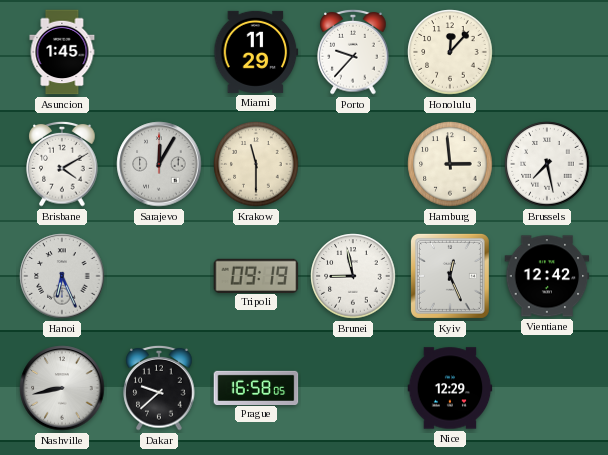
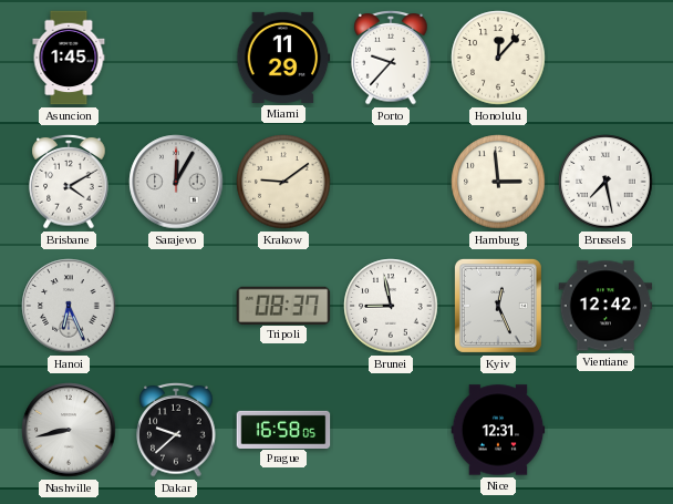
Krakow: 11:30 -> 9:09 (283, 182)
Tripoli: 09:19 -> 08:37 (283, 305)
Nice: 12:29 -> 12:31 (498, 430)
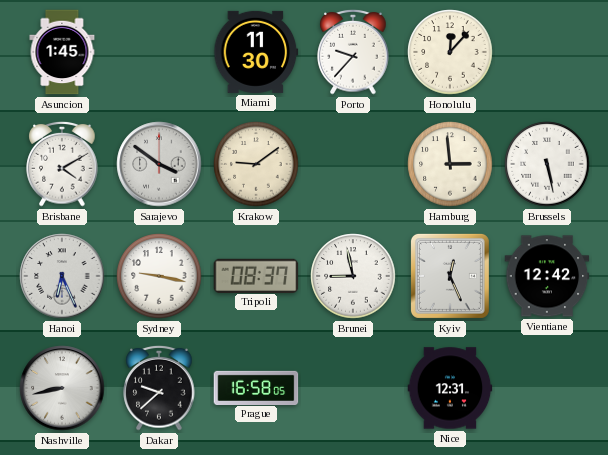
Miami: 11:29 -> 11:30 (256, 52)
Sarajevo: 12:05 -> 3:51 (159, 164)
Brussels: 7:28 -> 5:28 (547, 164)
Sydney: none -> 9:17 (159, 276)
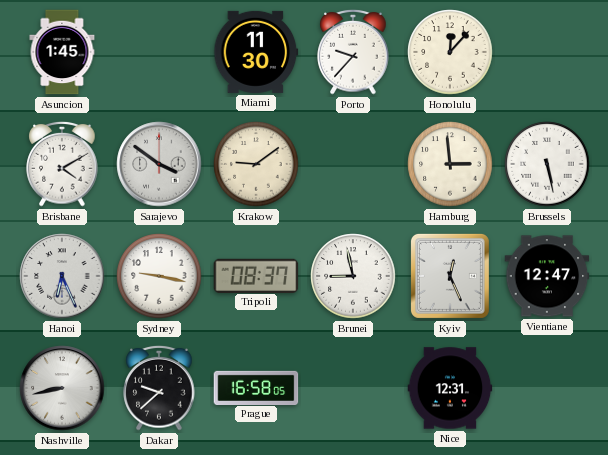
Vientiane: 12:42 -> 12:47 (547, 276)
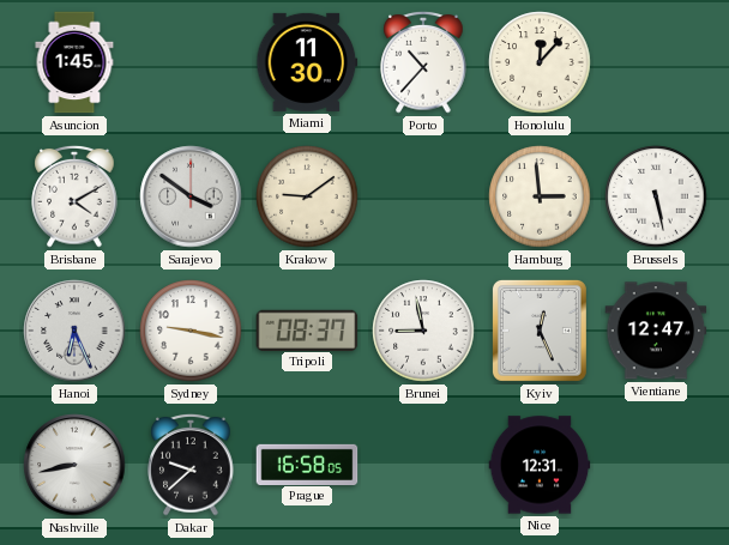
Porto: 9:37 -> 10:37 (423, 63)
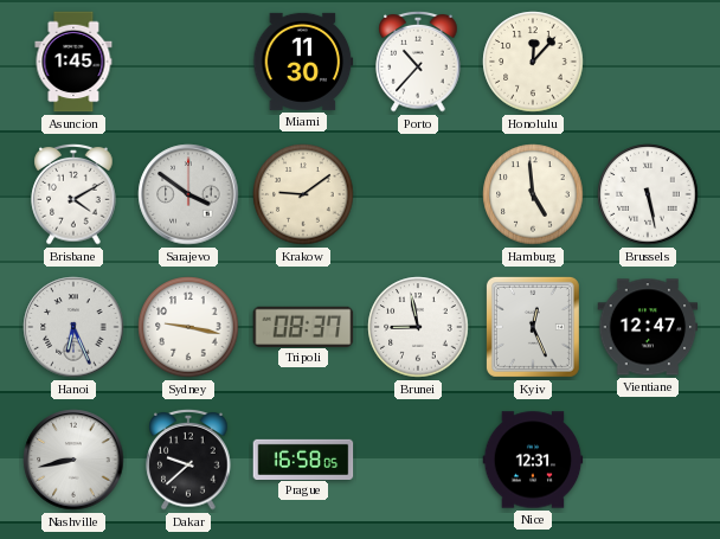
Hamburg: 2:59 -> 4:59 (533, 194)
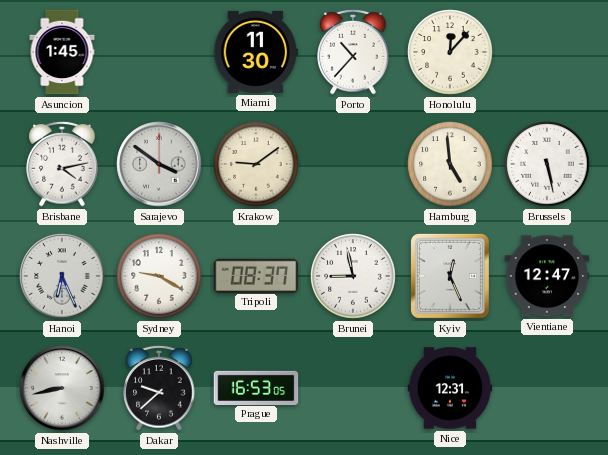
Brisbane: 4:10 -> 4:13 (62, 165)
Sydney: 9:17 -> 9:20 (159, 276)
Prague: 16:58 -> 16:53 (256, 387)
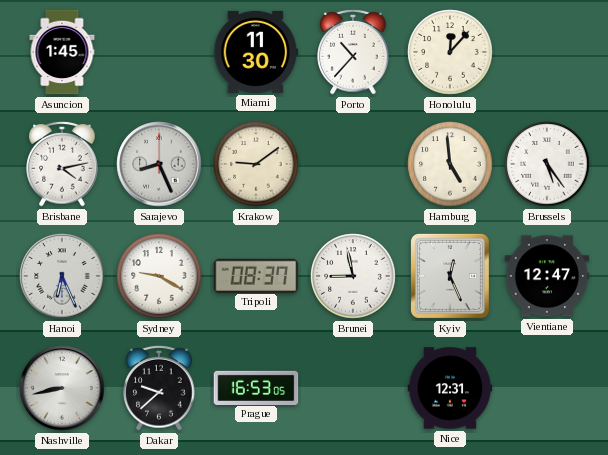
Sarajevo: 3:51 -> 8:26 (159, 164)
Brussels: 5:28 -> 5:24 (547, 164)
